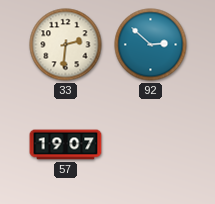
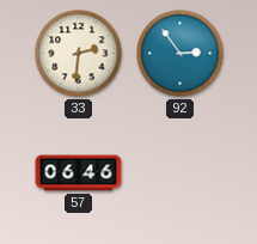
92: 2:52 -> 2:54 (180, 54)
57: 19:07 -> 06:46 (79, 173)
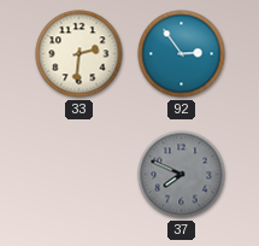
57: 06:46 -> none (79, 173)
37: none -> 7:49 (182, 175)
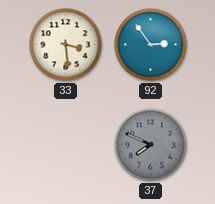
33: 2:31 -> 3:29 (66, 45)
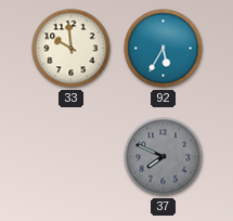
33: 3:29 -> 9:59 (72, 49)
92: 2:54 -> 5:35 (164, 49)
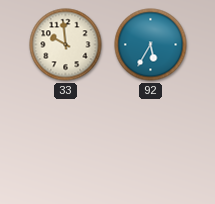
37: 7:49 -> none (164, 157)
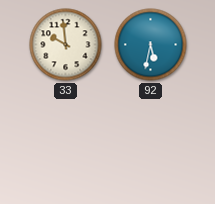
92: 5:35 -> 5:32 (151, 45)
